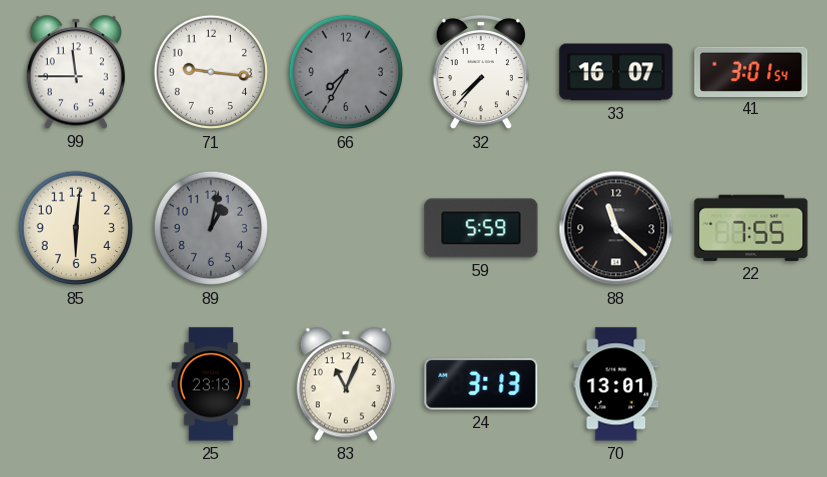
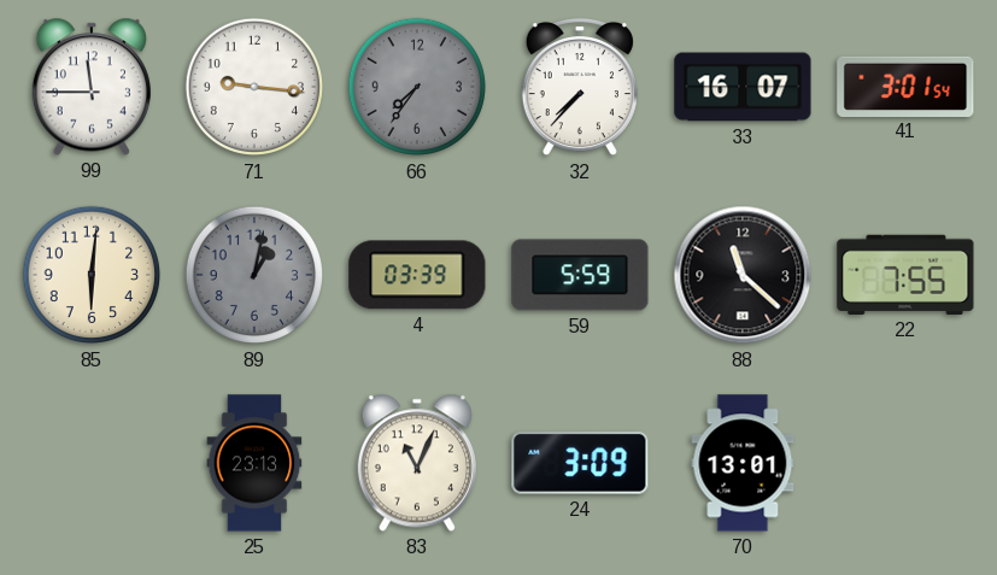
66: 7:35 -> 7:36 (417, 87)
4: none -> 03:39 (417, 275)
24: 3:13 -> 3:09 (580, 464)
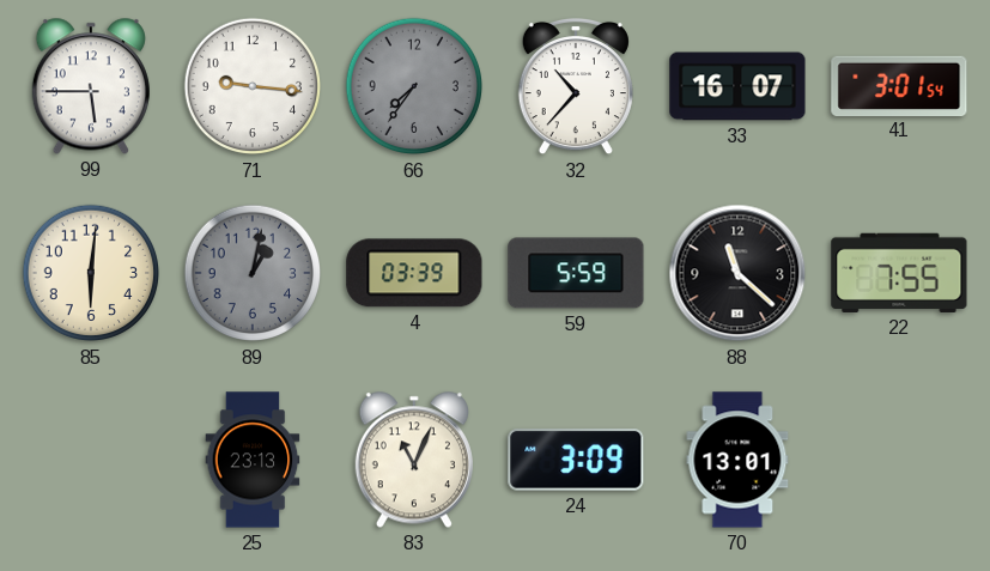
99: 11:45 -> 5:45 (91, 86)
32: 7:37 -> 10:37 (576, 86)
